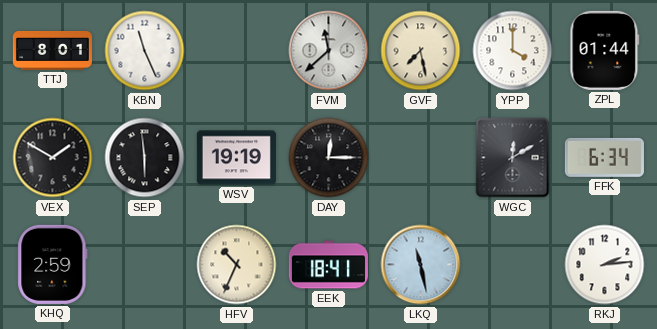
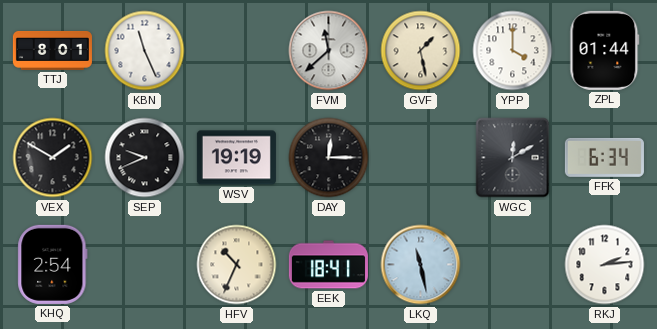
GVF: 7:28 -> 1:28 (421, 51)
SEP: 5:59 -> 9:41 (145, 158)
KHQ: 2:59 -> 2:54 (53, 264)
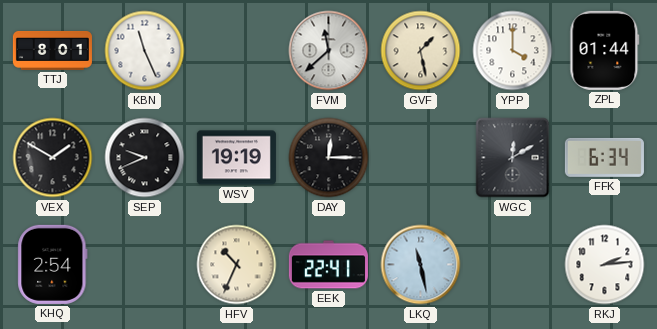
EEK: 18:41 -> 22:41 (328, 265)
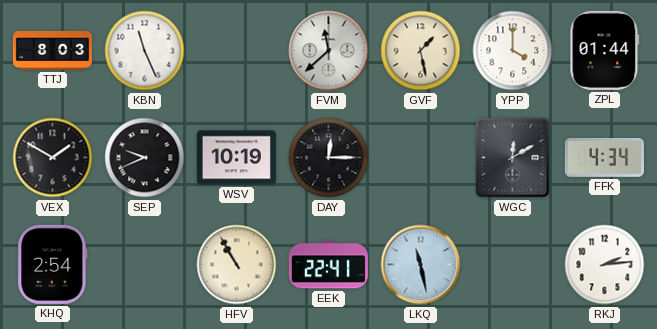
TTJ: 8:01 -> 8:03 (52, 50)
WSV: 19:19 -> 10:19 (236, 158)
FFK: 6:34 -> 4:34 (604, 157)
HFV: 10:34 -> 10:55 (237, 265)
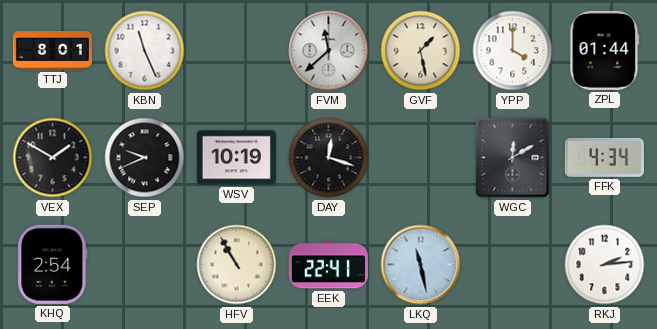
TTJ: 8:03 -> 8:01 (52, 50)
DAY: 12:15 -> 12:18 (329, 158)
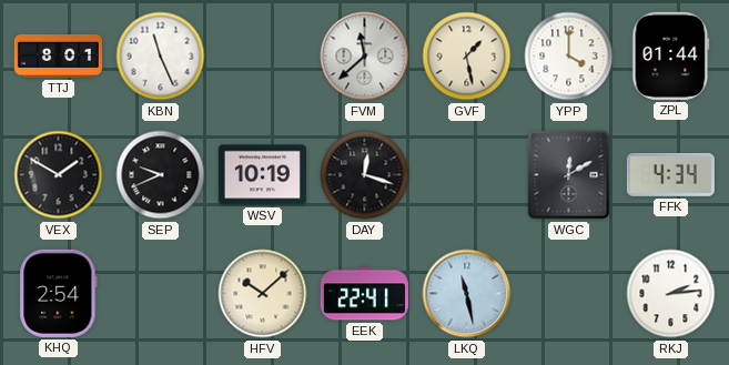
HFV: 10:55 -> 10:08 (263, 294)
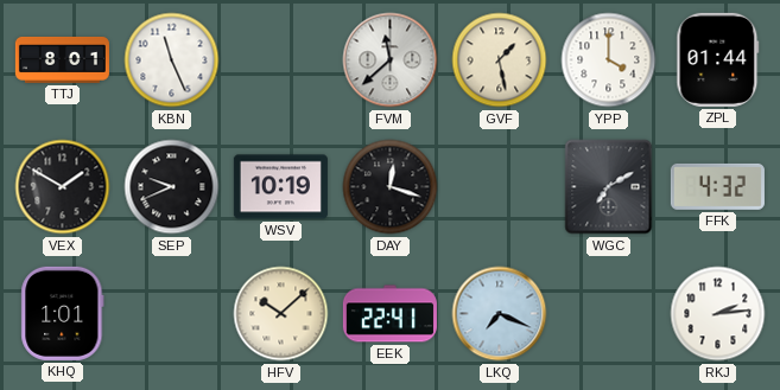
WGC: 12:10 -> 7:10 (609, 187)
FFK: 4:34 -> 4:32 (717, 186)
KHQ: 2:54 -> 1:01 (63, 313)
LKQ: 11:28 -> 7:19 (500, 314)
